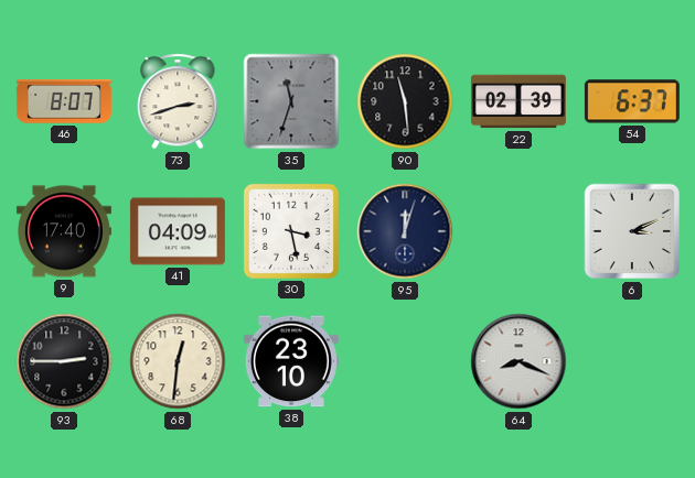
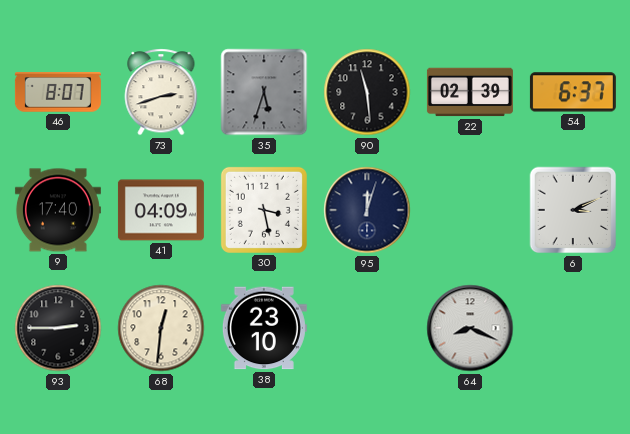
35: 11:33 -> 5:33 (264, 92)
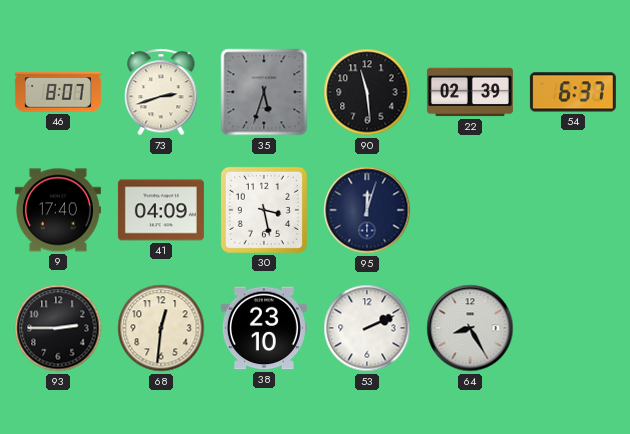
6: 3:11 -> none (573, 210)
53: none -> 2:11 (367, 328)
64: 8:19 -> 8:25 (470, 328)
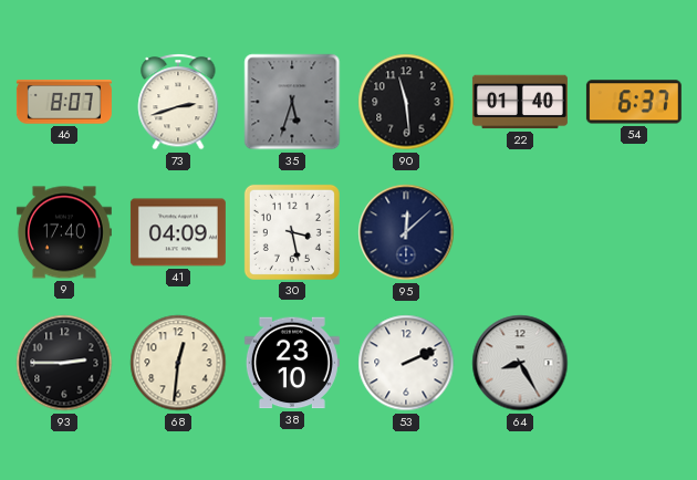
22: 02:39 -> 01:40 (520, 102)
95: 12:03 -> 12:08 (406, 232)
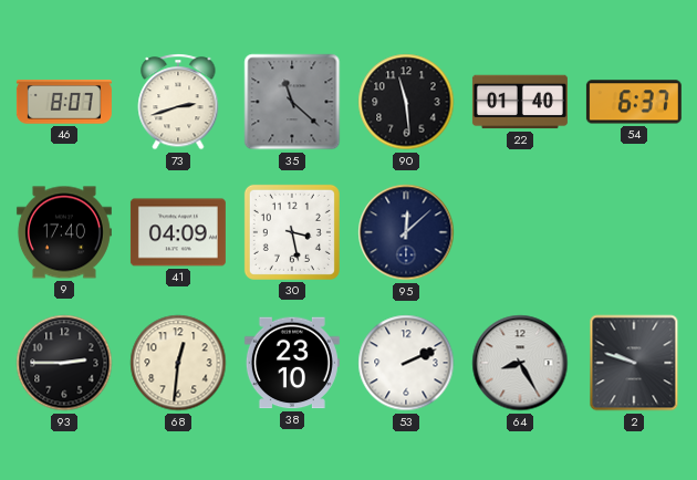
35: 5:33 -> 11:22 (292, 102)
2: none -> 9:48 (634, 363)
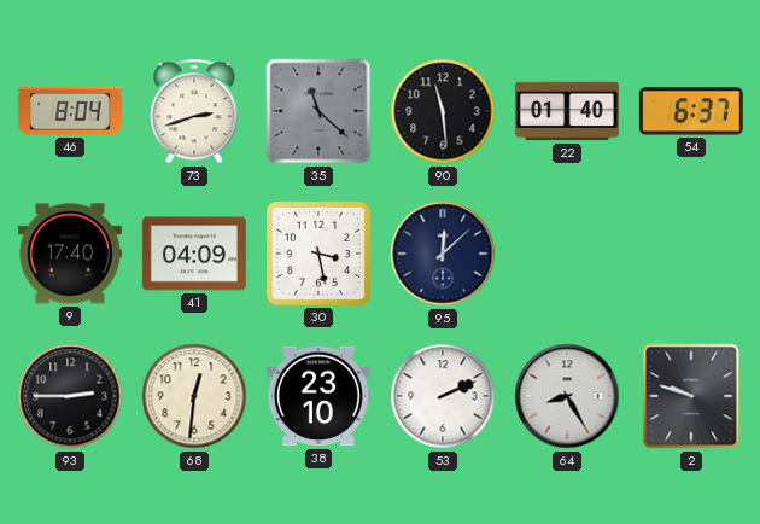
46: 8:07 -> 8:04 (70, 111)
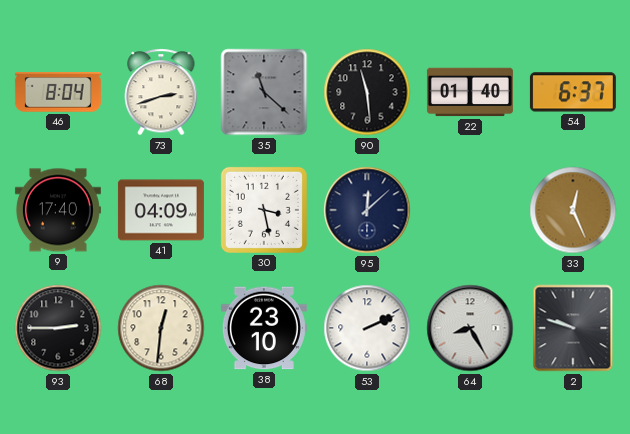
33: none -> 12:26 (573, 210)
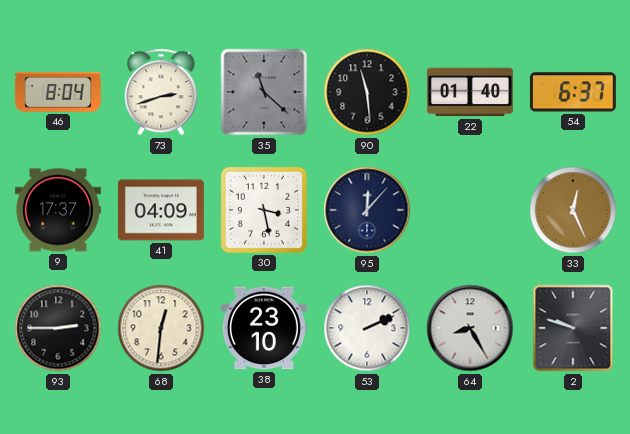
9: 17:40 -> 17:37 (58, 210)
95: 12:08 -> 12:07 (367, 210)
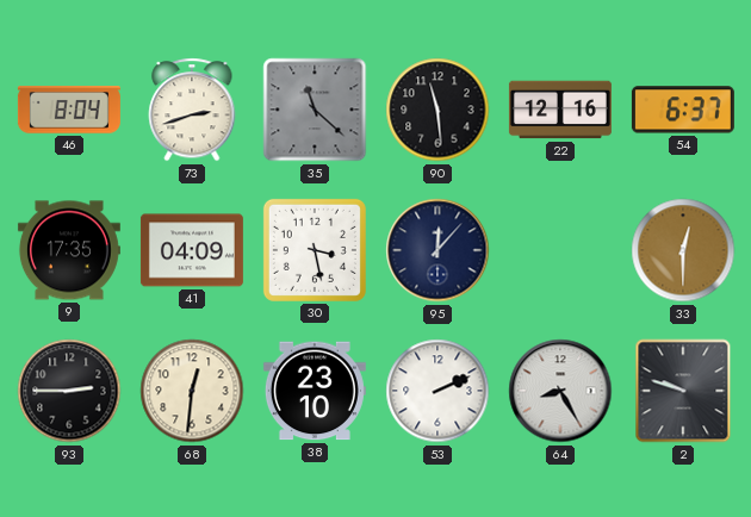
22: 01:40 -> 12:16 (560, 110)
9: 17:37 -> 17:35 (69, 250)
33: 12:26 -> 12:30 (683, 250)
